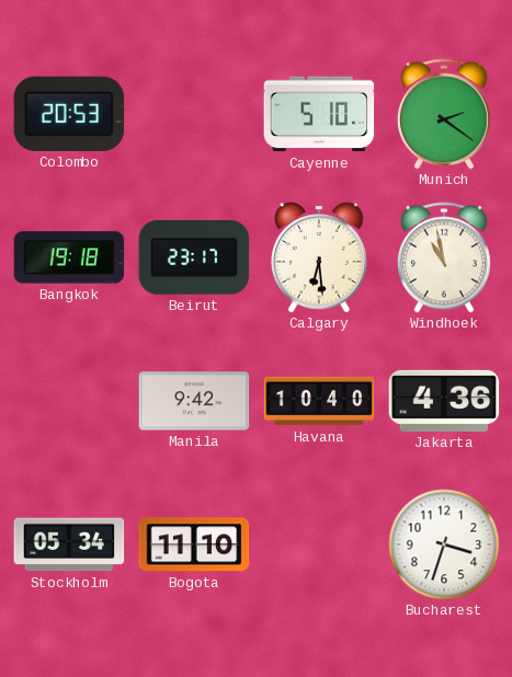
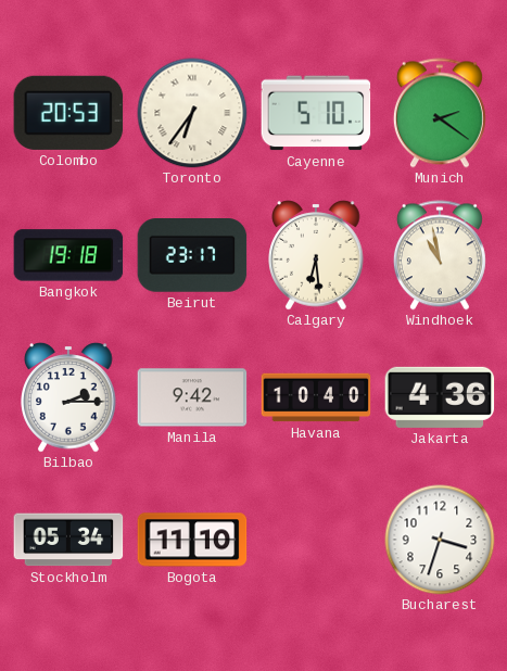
Toronto: none -> 6:36 (192, 113)
Bilbao: none -> 2:15 (68, 397)
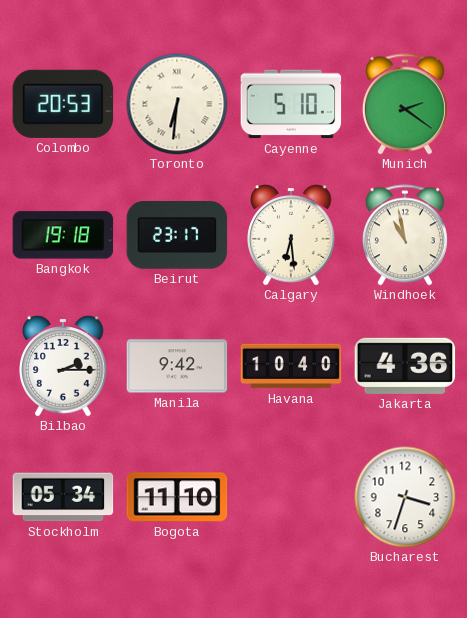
Toronto: 6:36 -> 6:31 (177, 104)
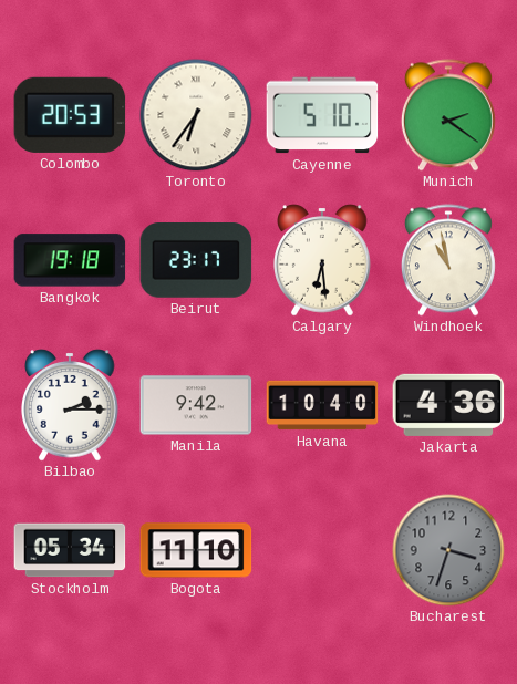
Toronto: 6:31 -> 6:36 (196, 115)
Bucharest dial: white -> grey (448, 550)
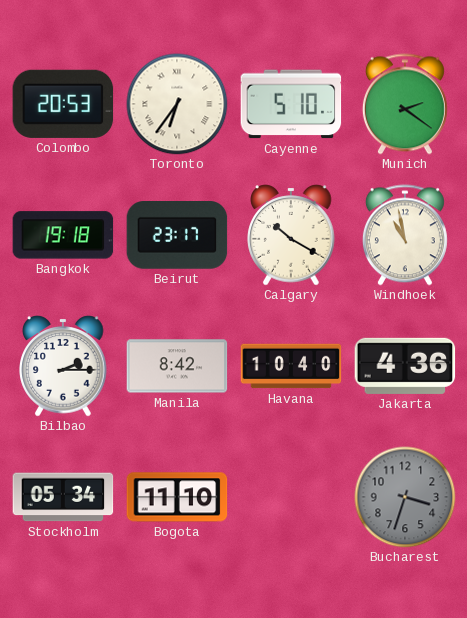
Calgary: 6:29 -> 10:20 (291, 235)
Manila: 9:42 -> 8:42 (177, 366)
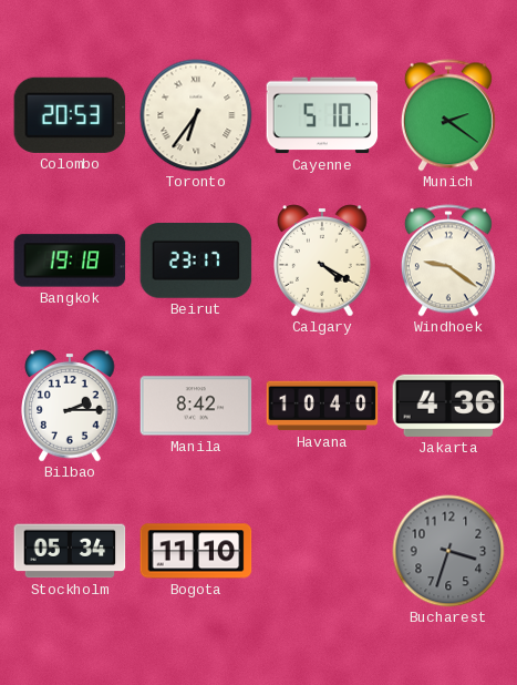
Calgary: 10:20 -> 4:20 (322, 260)
Windhoek: 10:58 -> 9:21 (448, 260)
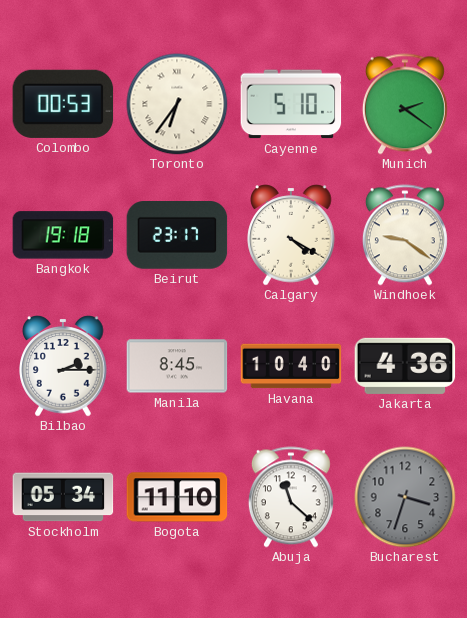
Colombo: 20:53 -> 00:53 (63, 104)
Manila: 8:42 -> 8:45 (177, 366)
Abuja: none -> 11:22 (291, 497)
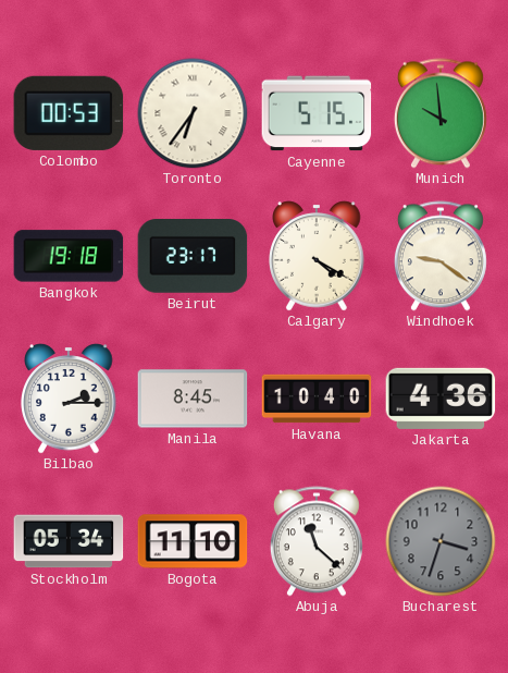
Cayenne: 5:10 -> 5:15 (317, 113)
Munich: 2:21 -> 9:59 (441, 113)
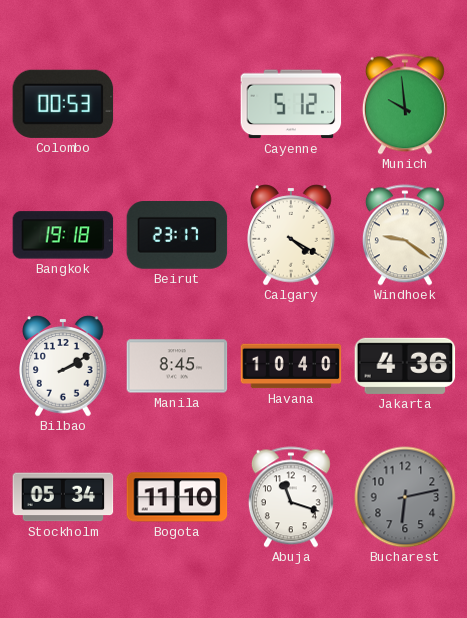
Toronto: 6:36 -> none (193, 113)
Cayenne: 5:15 -> 5:12 (291, 104)
Bilbao: 2:15 -> 2:10 (63, 366)
Abuja: 11:22 -> 11:18 (291, 497)
Bucharest: 3:33 -> 6:13 (405, 497)
